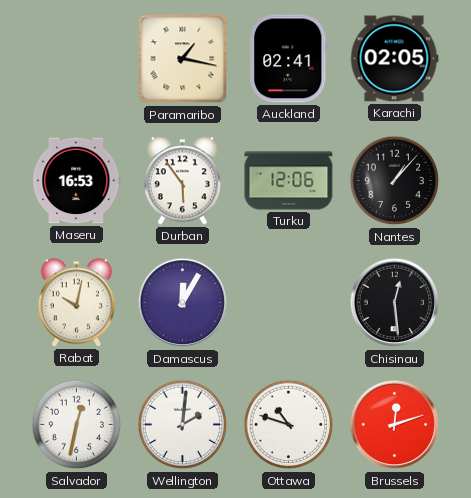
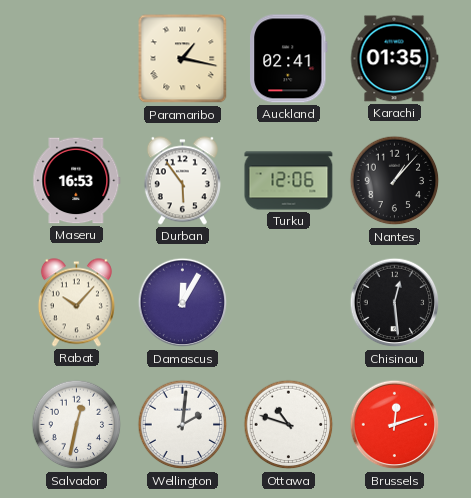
Karachi: 02:05 -> 01:35 (394, 59)
Rabat: 10:02 -> 10:07 (76, 303)
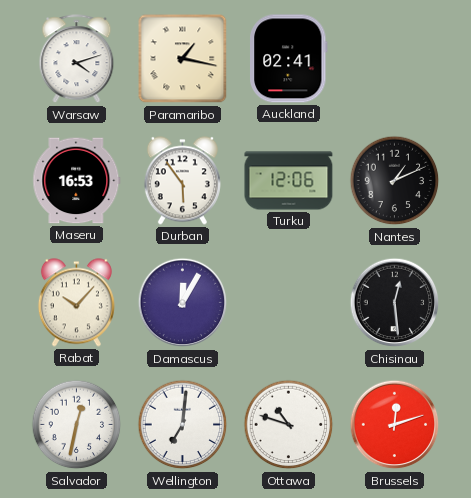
Warsaw: none -> 4:12 (77, 59)
Karachi: 01:35 -> none (394, 59)
Nantes: 1:07 -> 1:11 (395, 181)
Wellington: 2:01 -> 7:01 (183, 425)
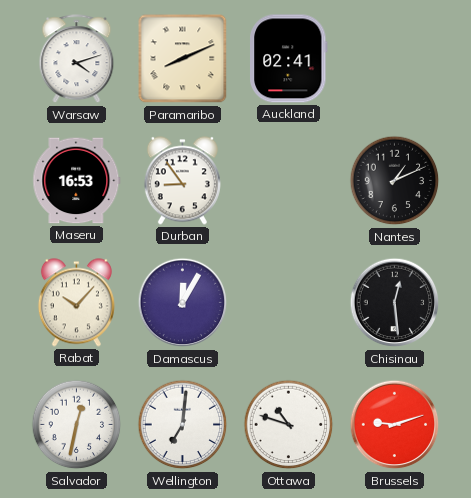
Paramaribo: 1:17 -> 8:11 (183, 59)
Durban: 5:54 -> 8:54 (182, 181)
Turku: 12:06 -> none (289, 181)
Brussels: 12:12 -> 9:12 (395, 425)
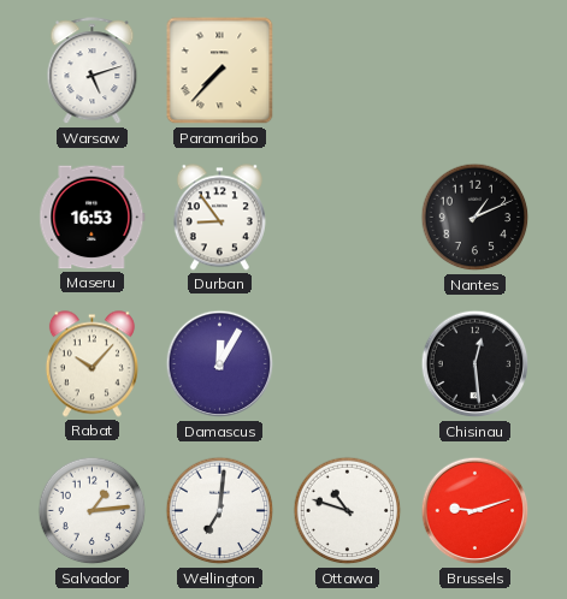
Warsaw: 4:12 -> 5:12 (93, 71)
Paramaribo: 8:11 -> 7:37 (220, 71)
Auckland: 02:41 -> none (289, 59)
Salvador: 12:32 -> 1:14 (93, 511)
